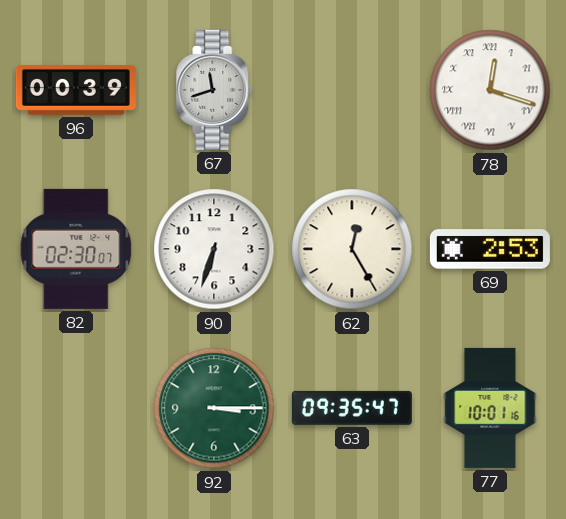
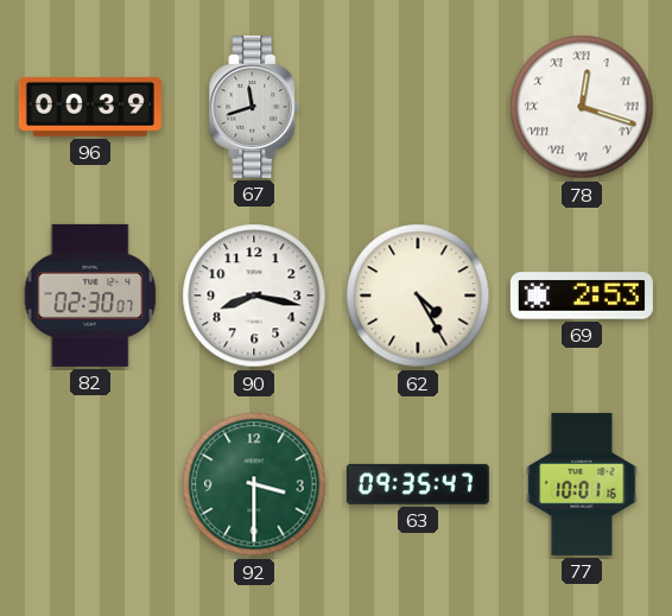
90: 6:33 -> 8:17 (254, 296)
62: 12:25 -> 4:25 (418, 296)
92: 3:15 -> 3:30 (254, 484)
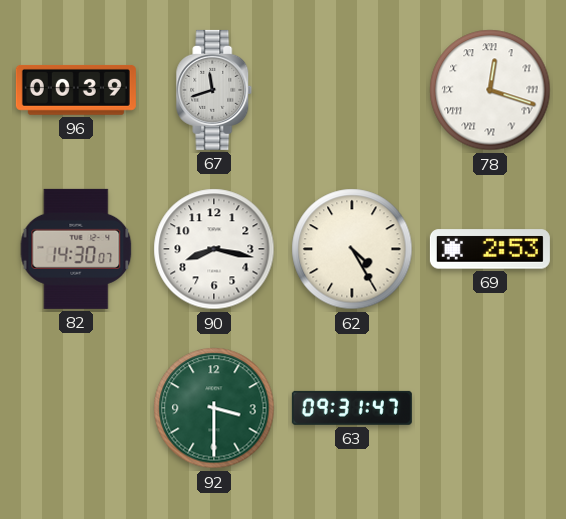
82: 02:30 -> 14:30 (76, 249)
63: 09:35 -> 09:31 (352, 408)
77: 10:01 -> none (582, 484)
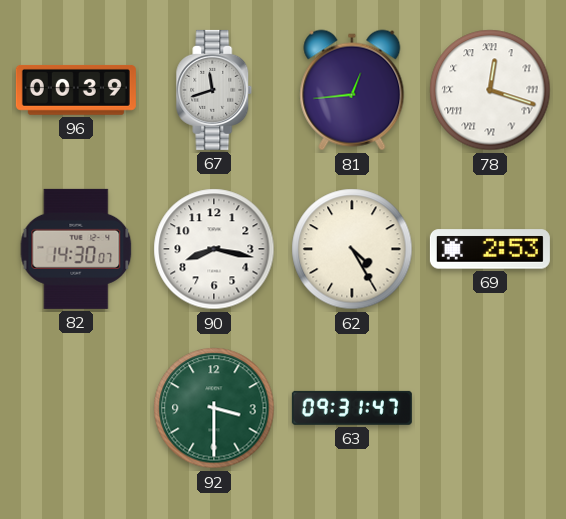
81: none -> 12:44 (352, 90)
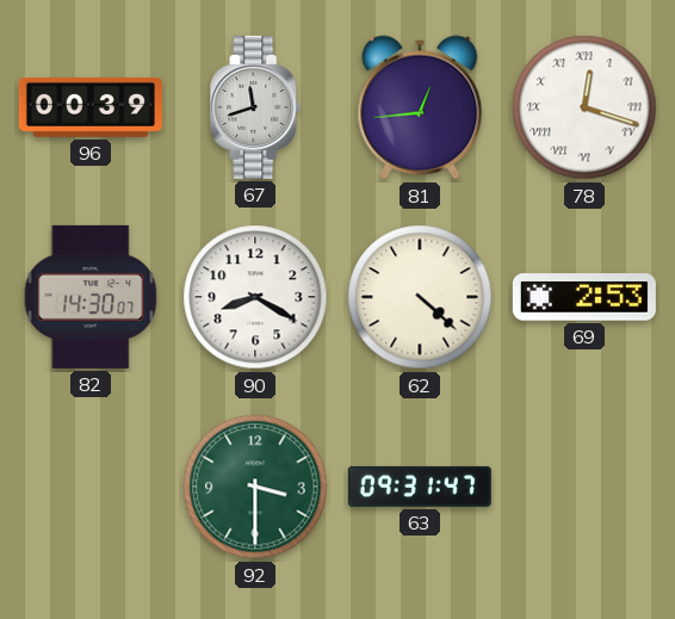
90: 8:17 -> 8:20 (255, 297)
62: 4:25 -> 4:22 (420, 297)
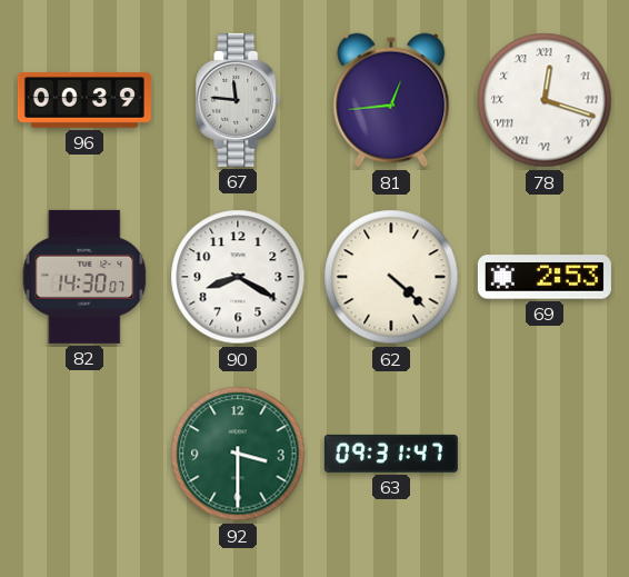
67: 11:42 -> 11:46 (238, 100)
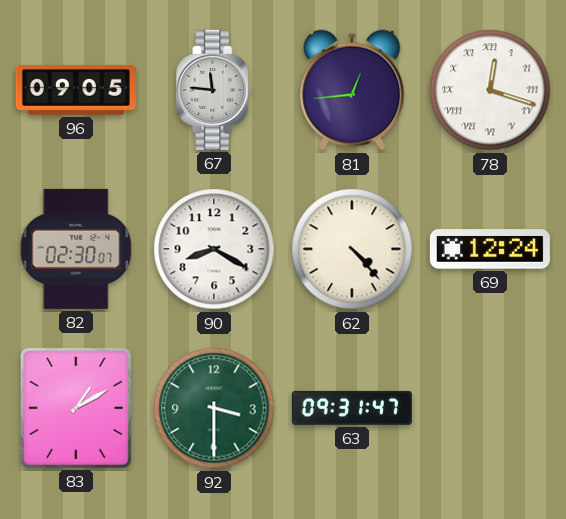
96: 00:39 -> 09:05 (76, 90)
82: 14:30 -> 02:30 (76, 249)
62: 4:22 -> 4:23 (352, 249)
69: 2:53 -> 12:24 (490, 249)
83: none -> 1:10 (76, 408)
